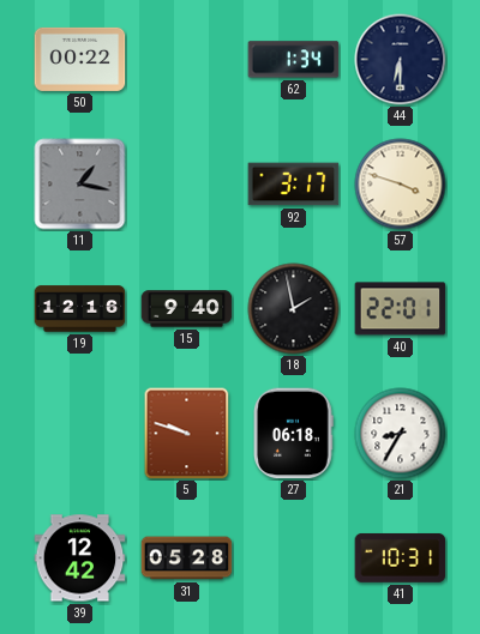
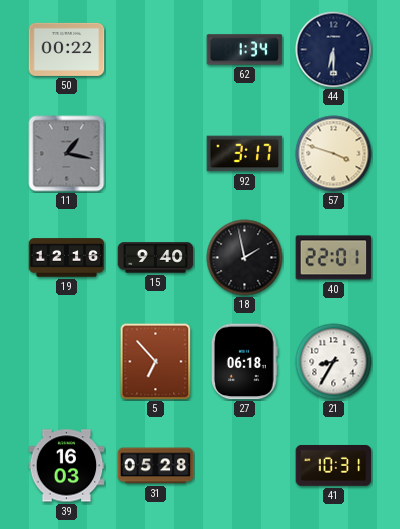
5: 9:48 -> 6:53 (156, 362)
39: 12:42 -> 16:03 (67, 466)
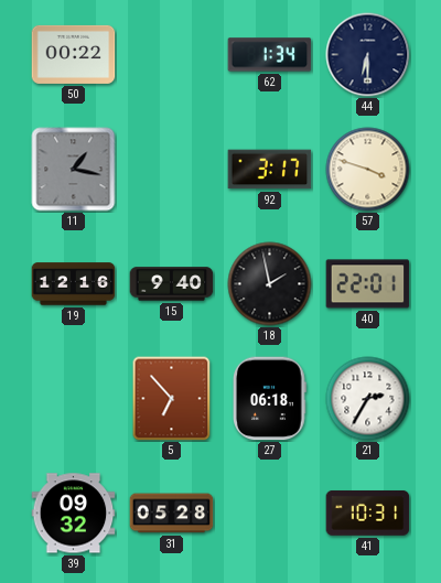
21: 8:35 -> 2:35 (368, 399)
39: 16:03 -> 09:32 (74, 514)
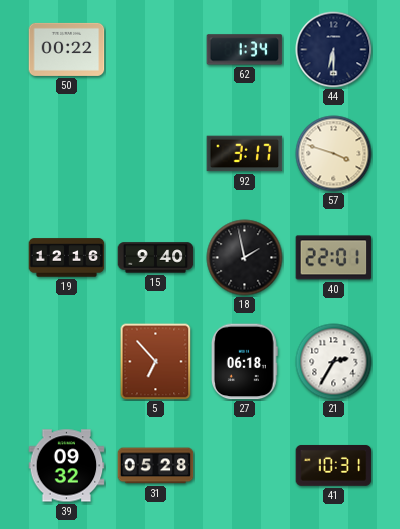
11: 1:17 -> none (74, 170)
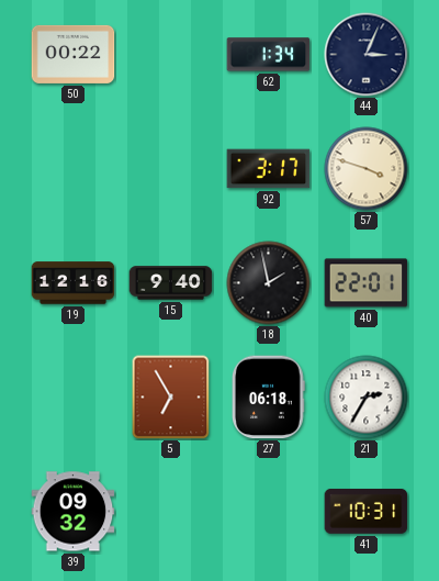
44: 6:30 -> 3:04 (367, 55)
5: 6:53 -> 6:55 (171, 398)
31: 05:28 -> none (156, 466)
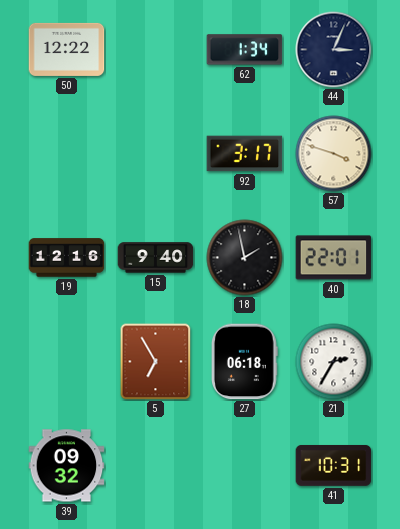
50: 00:22 -> 12:22 (67, 49)
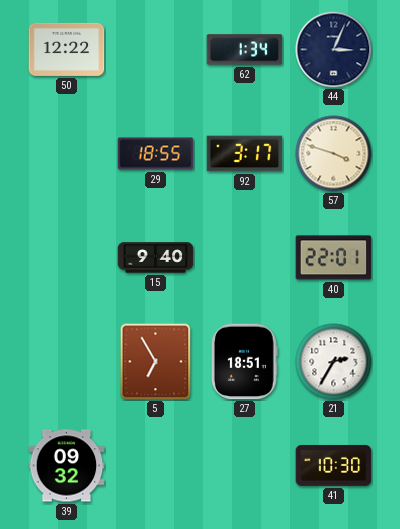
29: none -> 18:55 (156, 154)
19: 12:16 -> none (67, 258)
18: 1:58 -> none (245, 258)
27: 06:18 -> 18:51 (245, 362)
41: 10:31 -> 10:30 (334, 465)
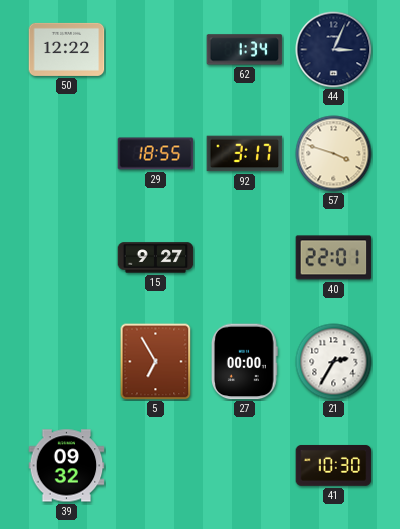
15: 9:40 -> 9:27 (156, 258)
27: 18:51 -> 00:00 (245, 362)
